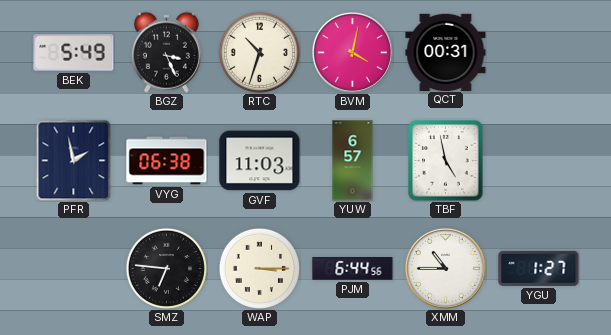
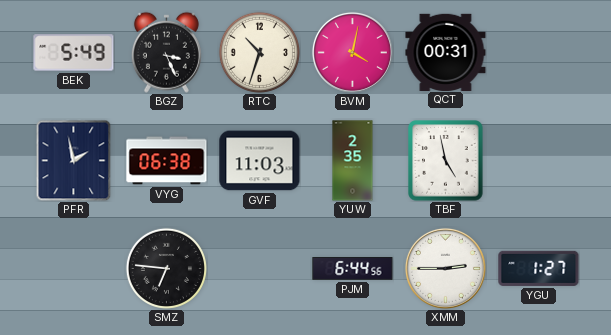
YUW: 6:57 -> 2:35 (353, 161)
WAP: 3:15 -> none (259, 268)
XMM: 10:45 -> 2:45 (445, 268)
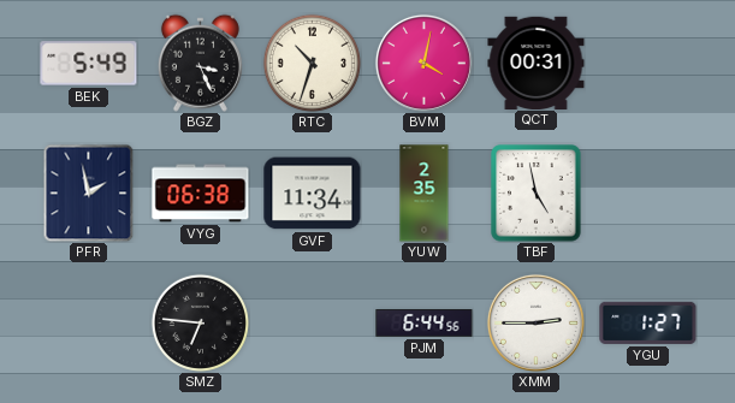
GVF: 11:03 -> 11:34 (313, 194)
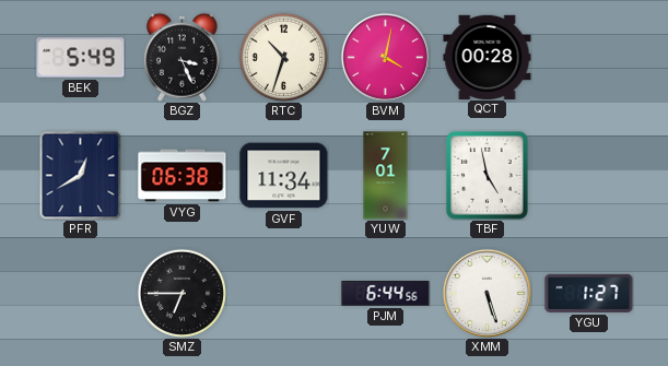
QCT: 00:31 -> 00:28 (488, 57)
PFR: 1:58 -> 12:40 (81, 175)
YUW: 2:35 -> 7:01 (386, 176)
SMZ: 6:46 -> 6:45 (181, 293)
XMM: 2:45 -> 5:27 (487, 293)
